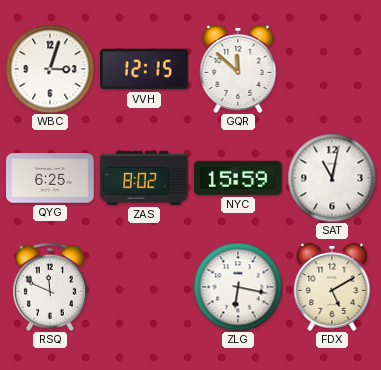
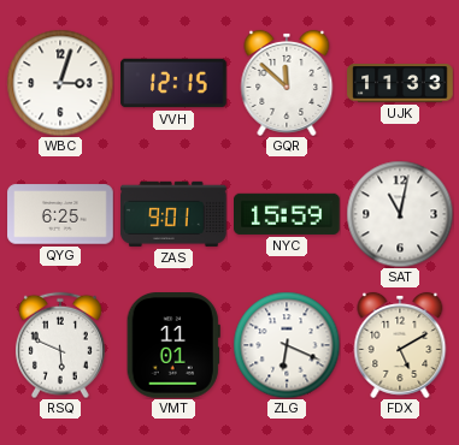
UJK: none -> 11:33 (400, 83)
ZAS: 8:02 -> 9:01 (173, 214)
RSQ: 11:49 -> 5:49 (60, 345)
VMT: none -> 11:01 (173, 346)
ZLG: 6:17 -> 6:19 (287, 345)
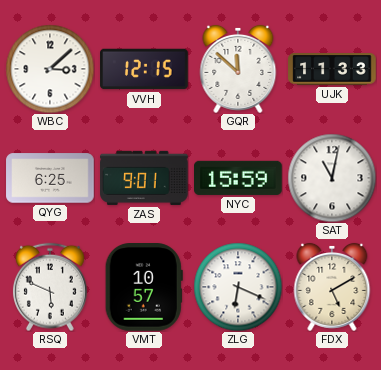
WBC: 3:03 -> 3:08 (50, 69)
VMT: 11:01 -> 10:57 (144, 288)
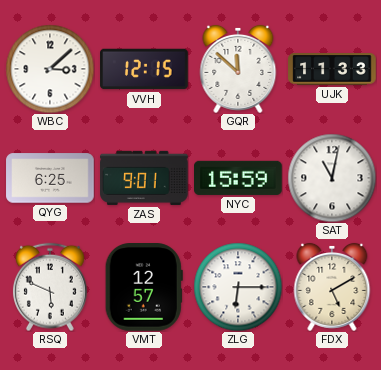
VMT: 10:57 -> 12:57 (144, 288)
ZLG: 6:19 -> 6:15 (238, 287)
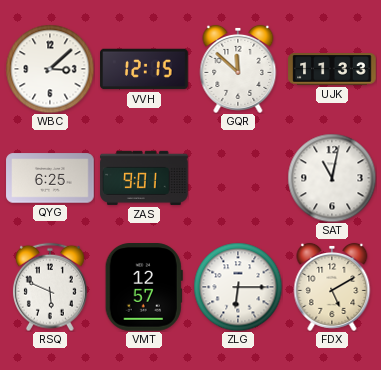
NYC: 15:59 -> none (239, 178)
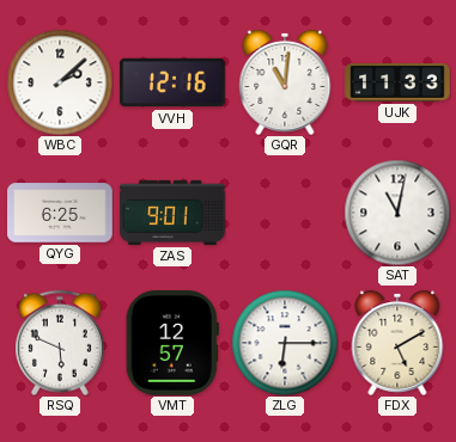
WBC: 3:08 -> 2:08 (60, 82)
VVH: 12:15 -> 12:16 (172, 82)
GQR: 11:52 -> 11:01 (285, 82)
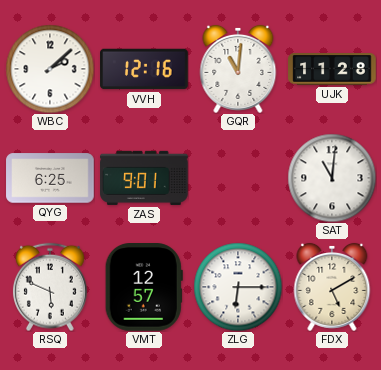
UJK: 11:33 -> 11:28 (332, 69)
SAT: 11:02 -> 11:01 (332, 178)
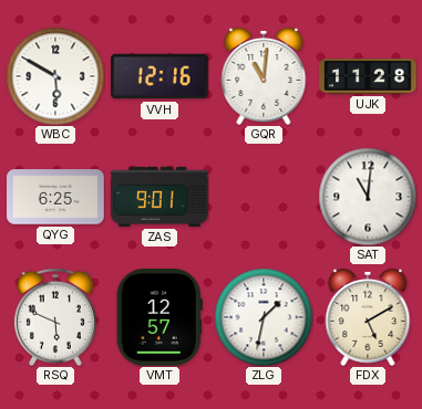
WBC: 2:08 -> 5:50 (55, 76)
ZLG: 6:15 -> 1:32 (264, 317)
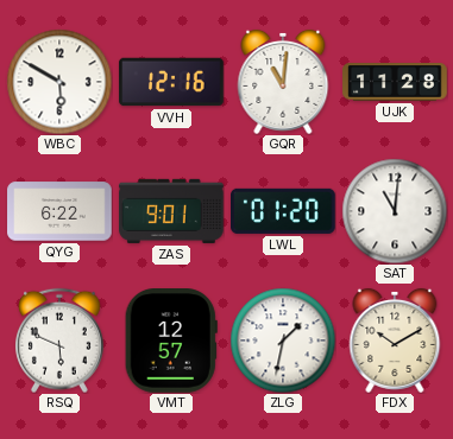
QYG: 6:25 -> 6:22 (59, 211)
LWL: none -> 01:20 (284, 211)
FDX: 5:10 -> 10:10 (395, 341)
